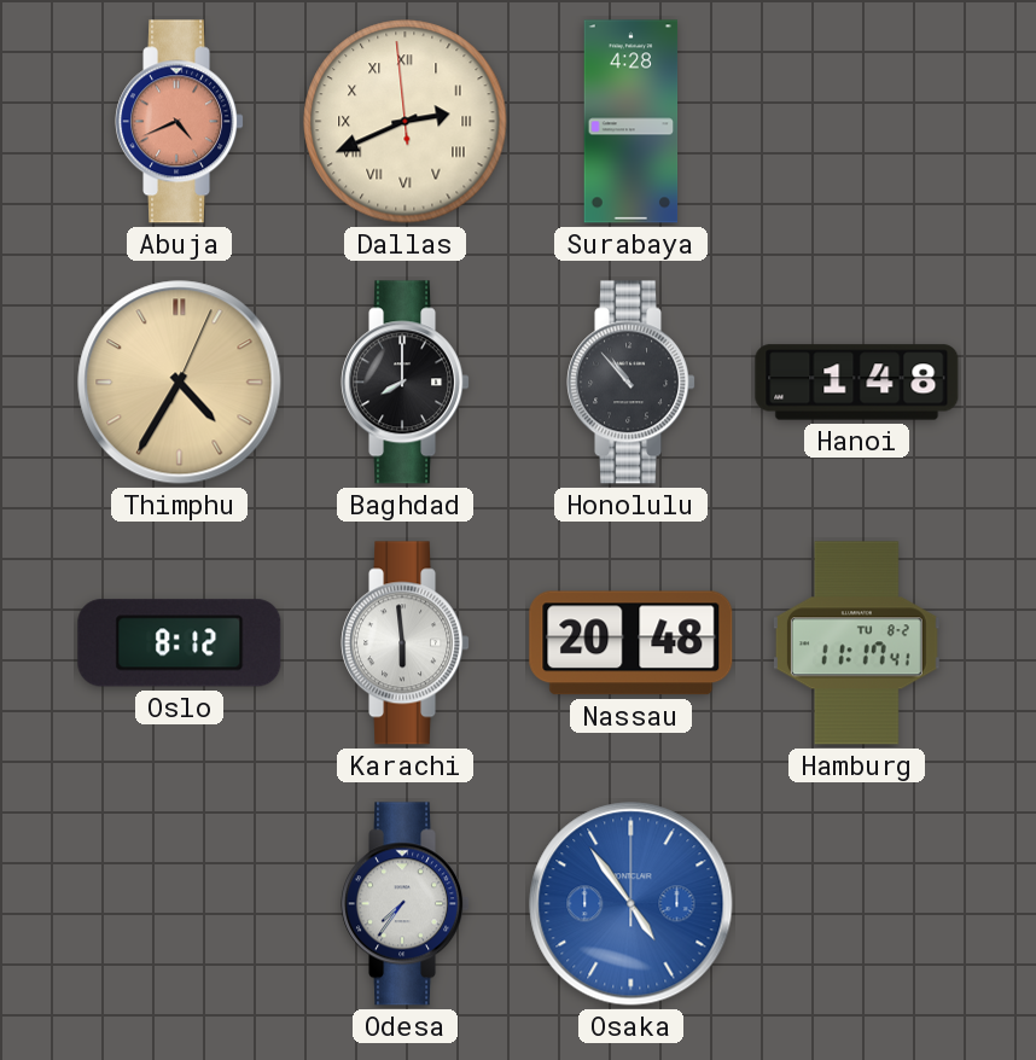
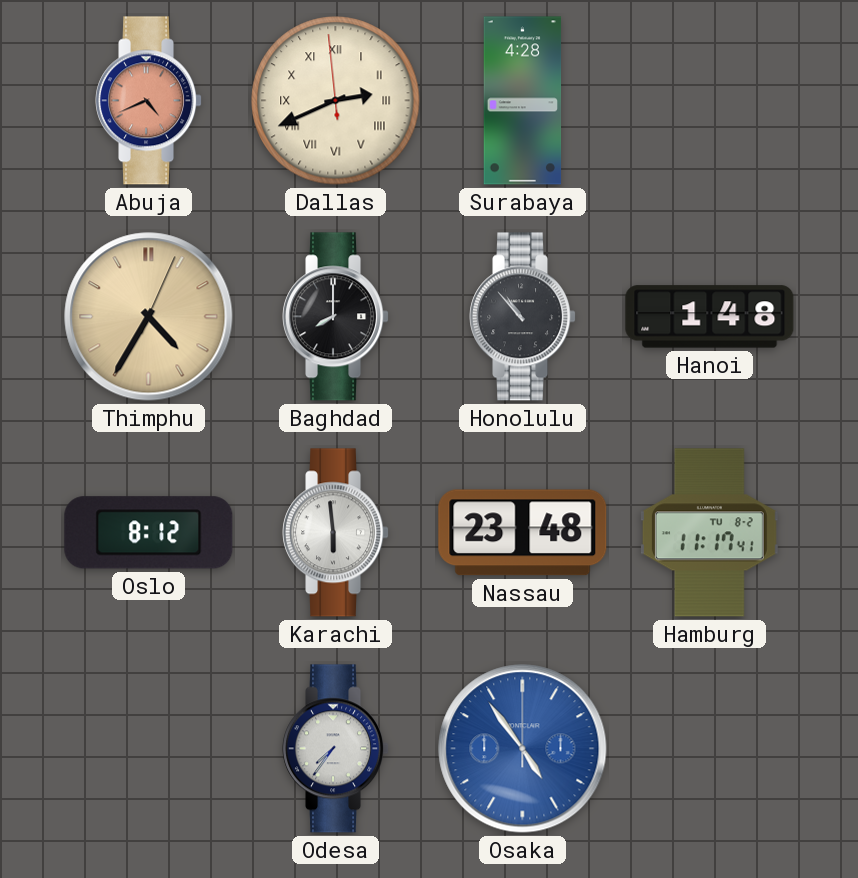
Nassau: 20:48 -> 23:48 (523, 533)
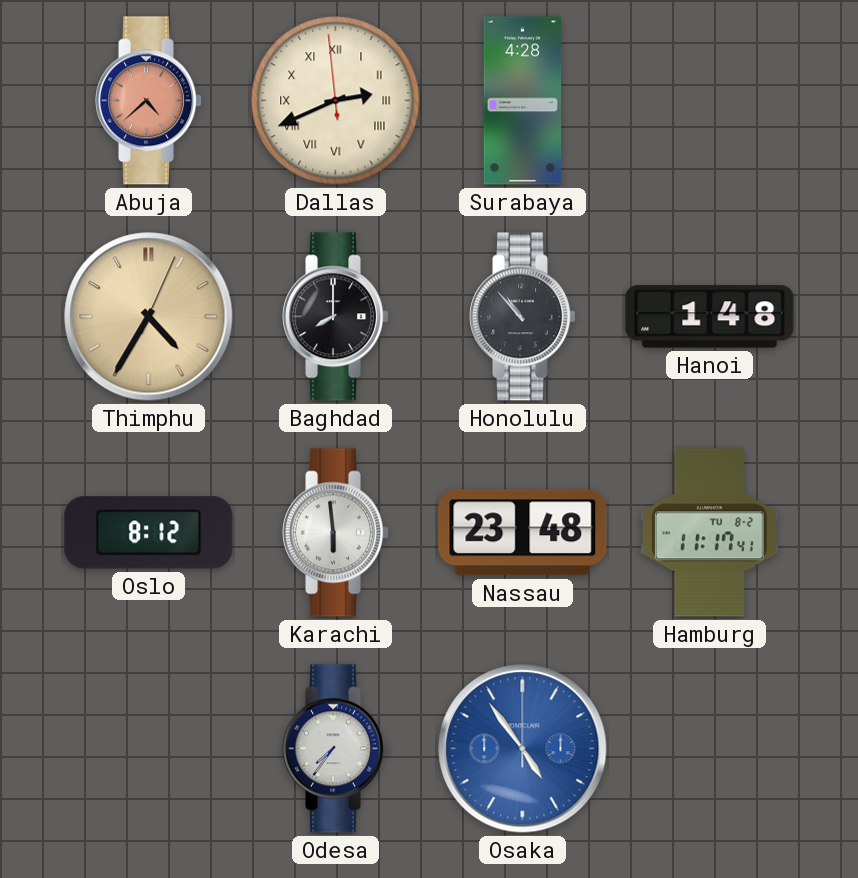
Abuja: 4:41 -> 4:38 (149, 101)
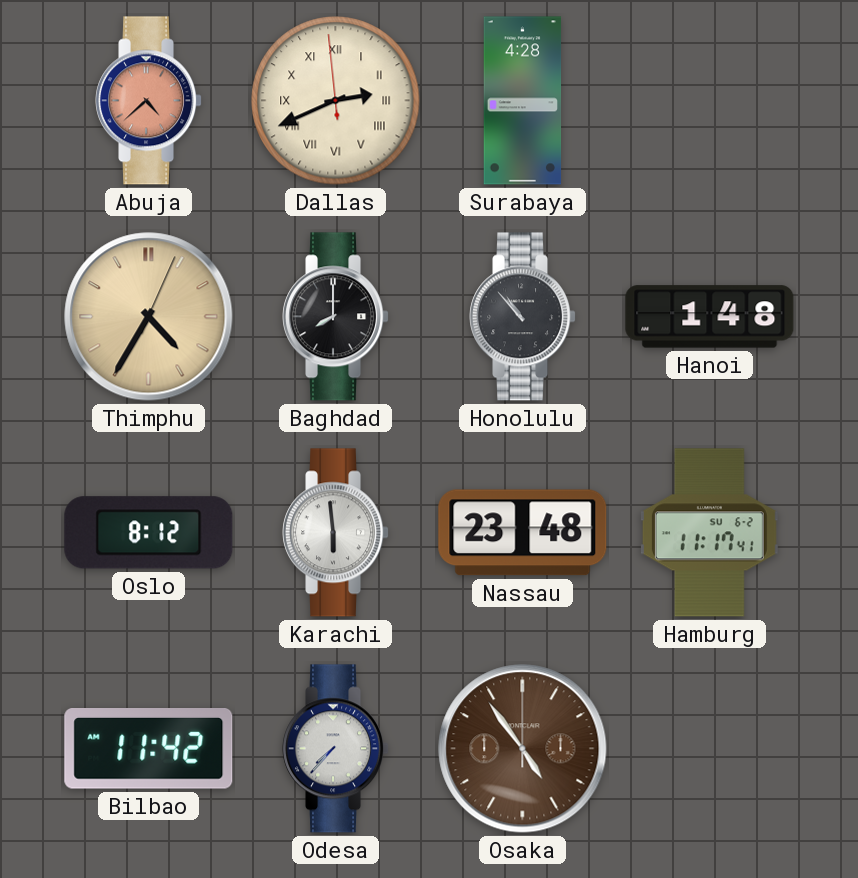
Hamburg date: TU 8-2 -> SU 6-2 (709, 533)
Bilbao: none -> 11:42 (149, 749)
Odesa: 7:36 -> 7:37 (336, 749)
Osaka dial: blue -> brown (523, 749)
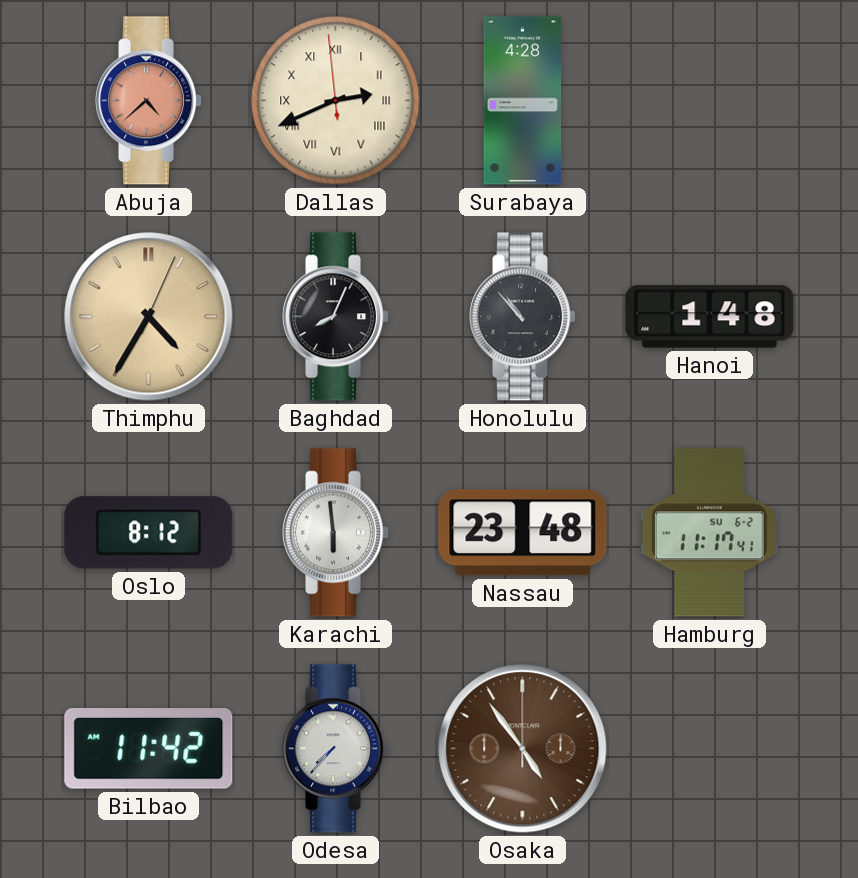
Baghdad: 8:00 -> 8:04 (336, 317)
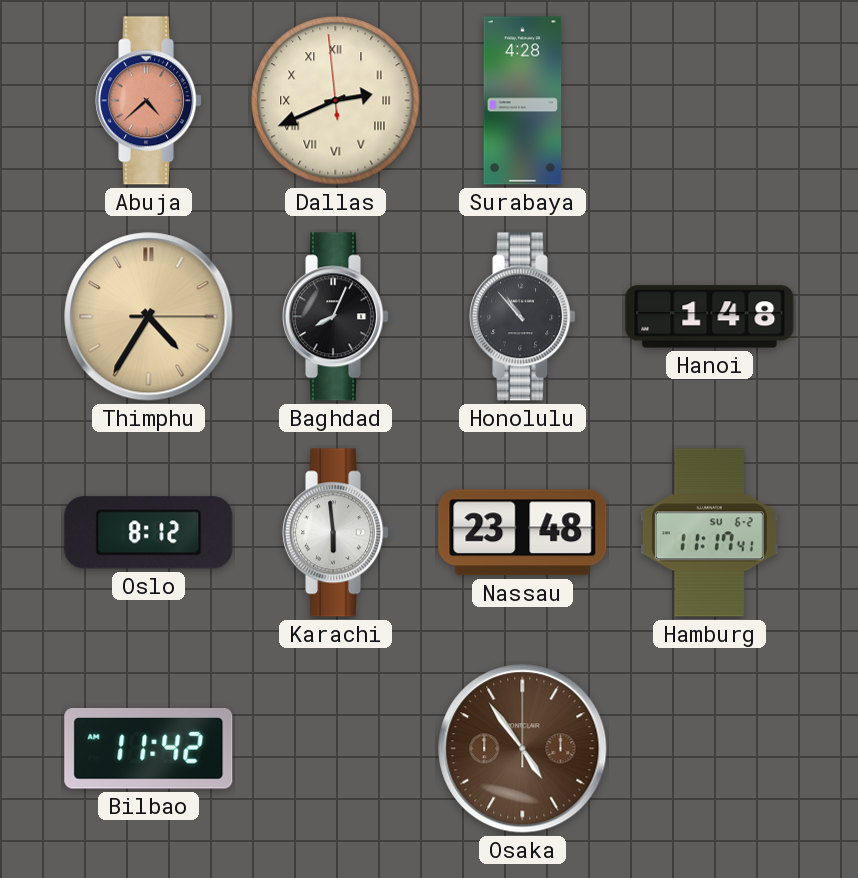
Thimphu: 4:35:04 -> 4:35:15 (149, 317)
Odesa: 7:37 -> none (336, 749)
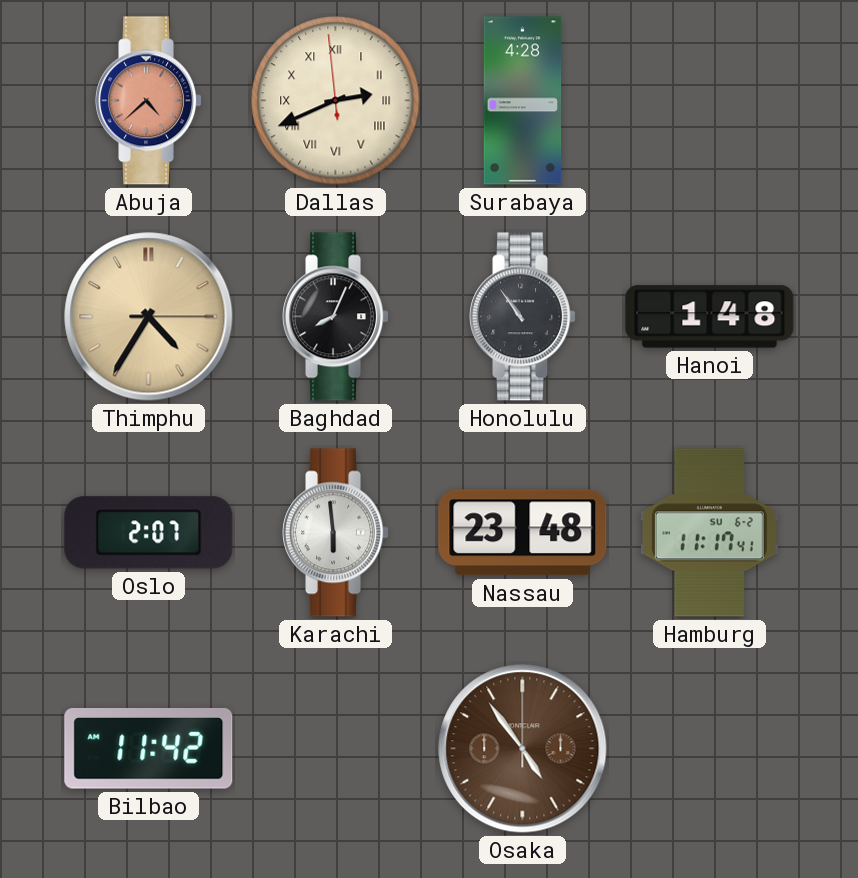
Honolulu: 10:53 -> 10:54 (523, 317)
Oslo: 8:12 -> 2:07 (149, 533)
